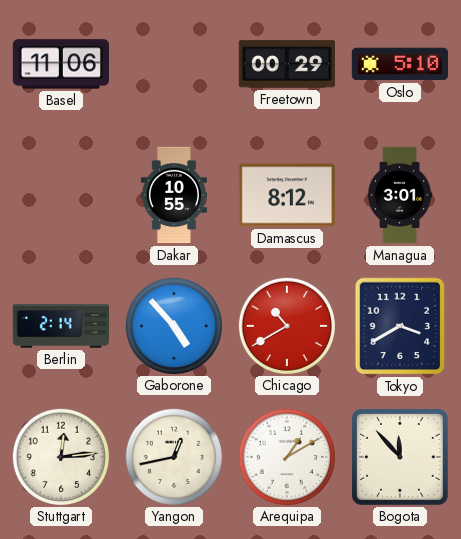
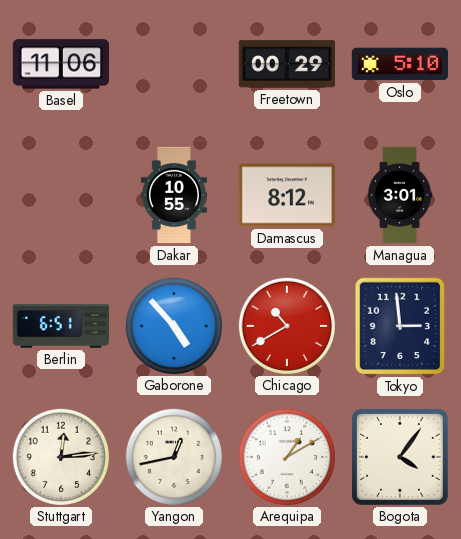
Berlin: 2:14 -> 6:51 (60, 326)
Tokyo: 3:40 -> 2:59 (400, 326)
Bogota: 11:53 -> 4:06 (400, 457)
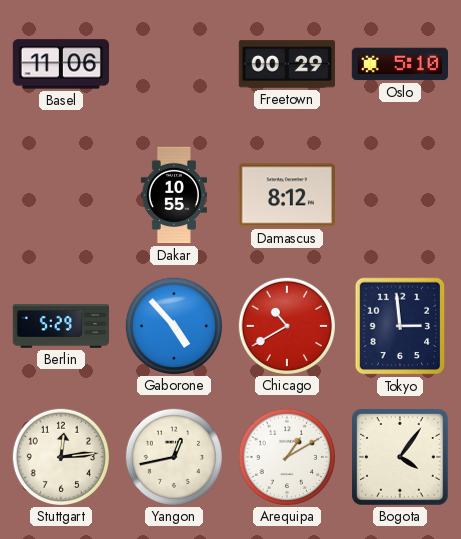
Managua: 3:01 -> none (400, 195)
Berlin: 6:51 -> 5:29 (60, 326)
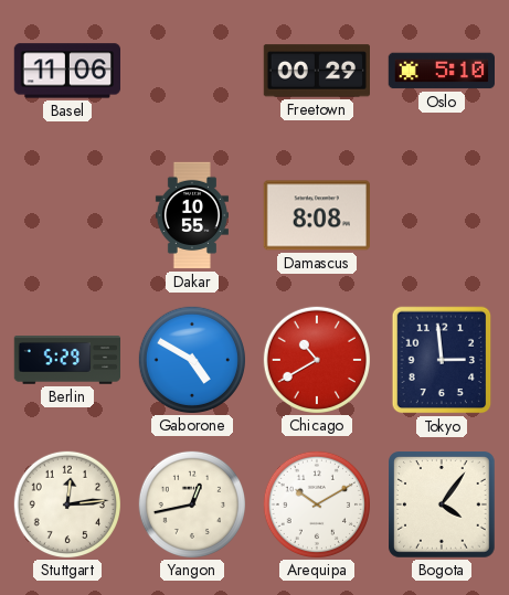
Damascus: 8:12 -> 8:08 (317, 215)
Gaborone: 4:53 -> 4:50 (191, 359)
Arequipa: 1:10 -> 10:10 (316, 503)
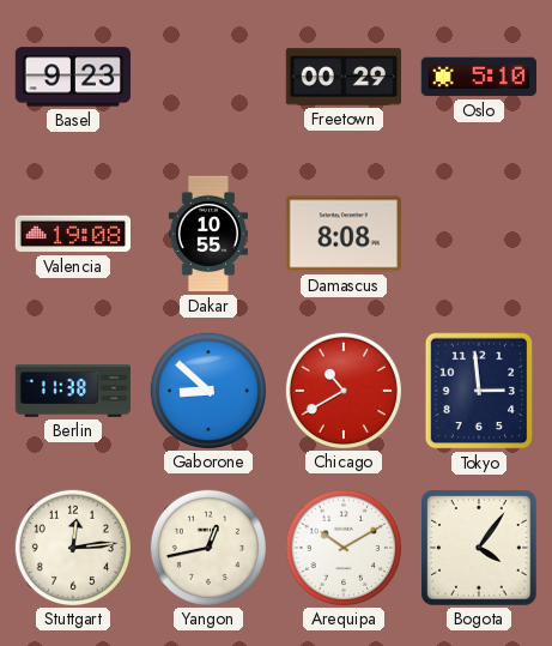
Basel: 11:06 -> 9:23 (72, 77)
Valencia: none -> 19:08 (72, 234)
Berlin: 5:29 -> 11:38 (72, 391)
Gaborone: 4:50 -> 8:52 (207, 390)
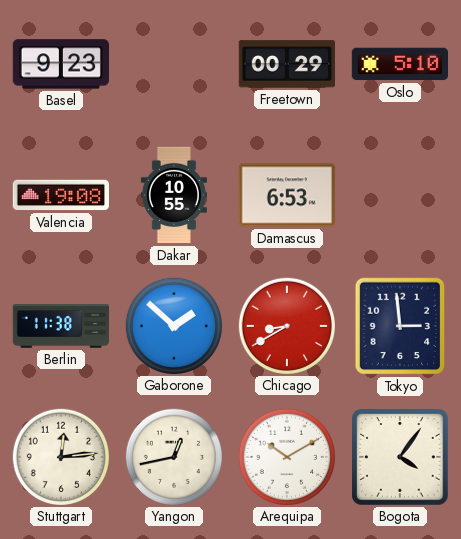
Damascus: 8:08 -> 6:53 (287, 195)
Gaborone: 8:52 -> 1:52 (173, 325)
Chicago: 10:40 -> 8:40 (286, 325)
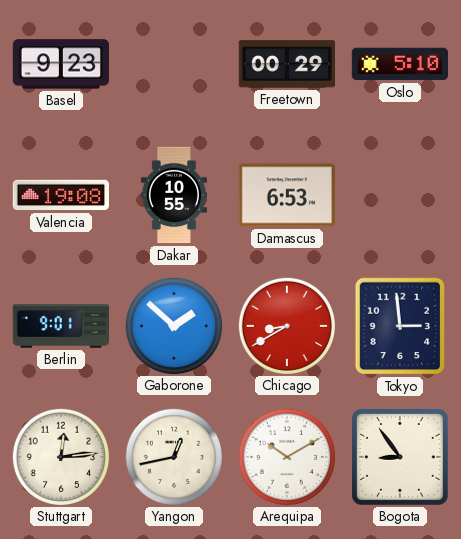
Berlin: 11:38 -> 9:01 (60, 326)
Bogota: 4:06 -> 8:54 (400, 457)
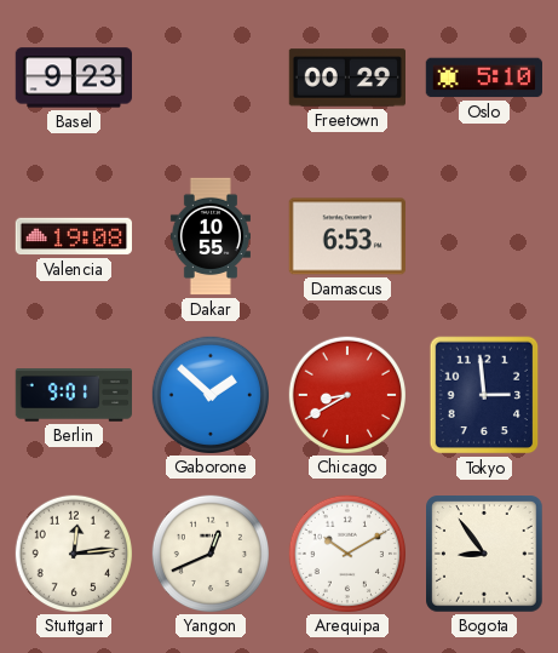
Yangon: 12:43 -> 12:41 (209, 552)
